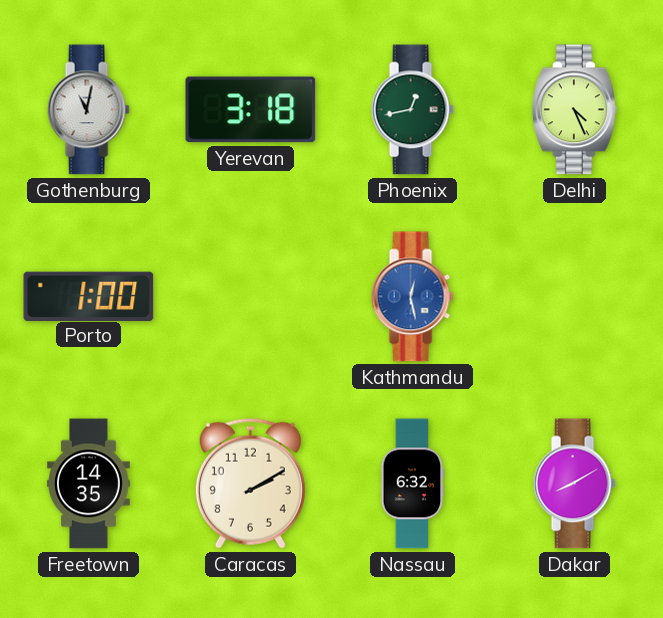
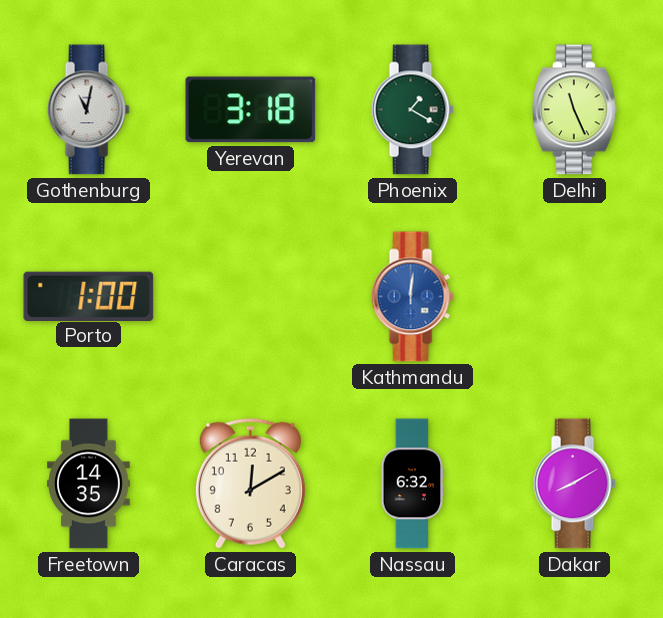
Phoenix: 12:43 -> 1:20 (412, 110)
Delhi: 4:26 -> 11:26 (575, 110)
Kathmandu: 12:28 -> 12:01 (412, 297)
Caracas: 2:10 -> 12:10 (250, 483)
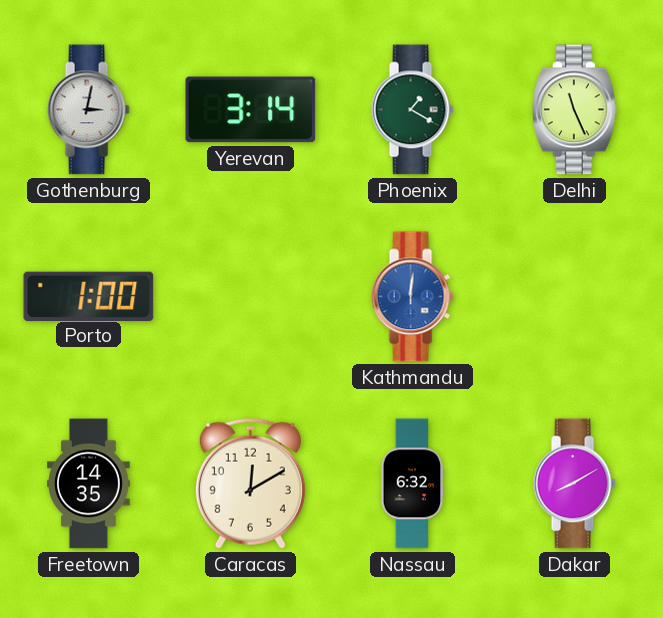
Gothenburg: 11:02 -> 3:02 (88, 110)
Yerevan: 3:18 -> 3:14 (251, 110)
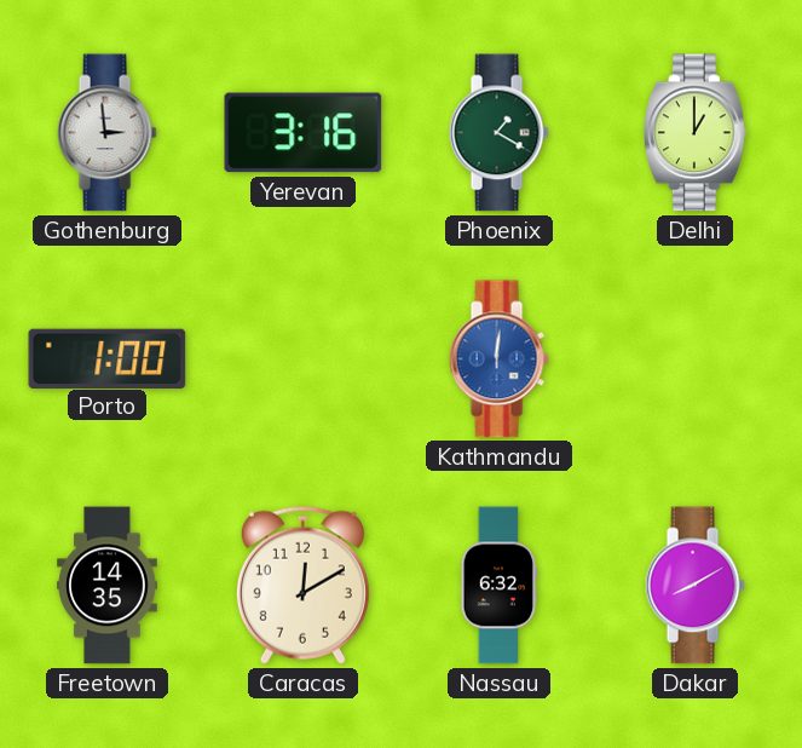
Gothenburg: 3:02 -> 2:59 (106, 133)
Yerevan: 3:14 -> 3:16 (304, 133)
Delhi: 11:26 -> 1:00 (696, 133)
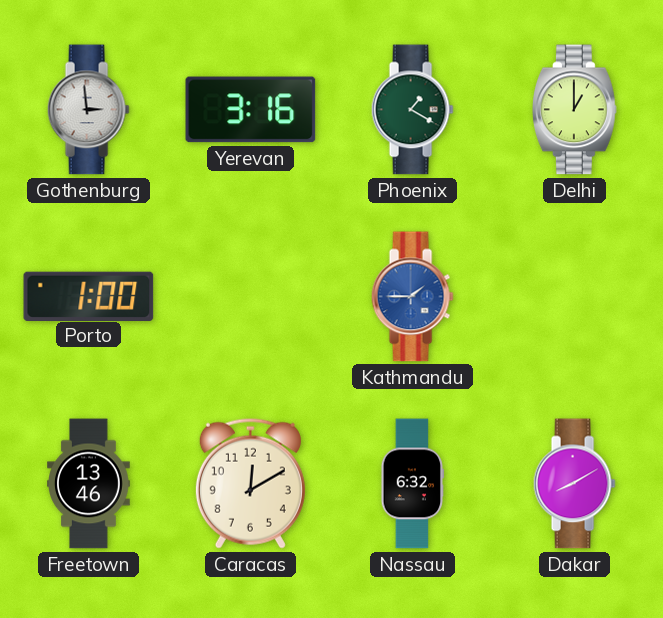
Kathmandu: 12:01 -> 1:45 (412, 297)
Freetown: 14:35 -> 13:46 (89, 484)
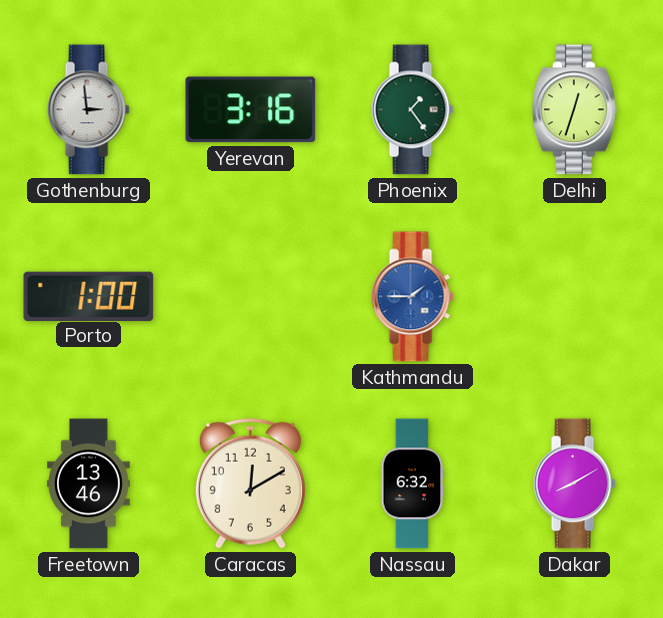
Phoenix: 1:20 -> 1:24 (412, 110)
Delhi: 1:00 -> 12:33 (575, 110)
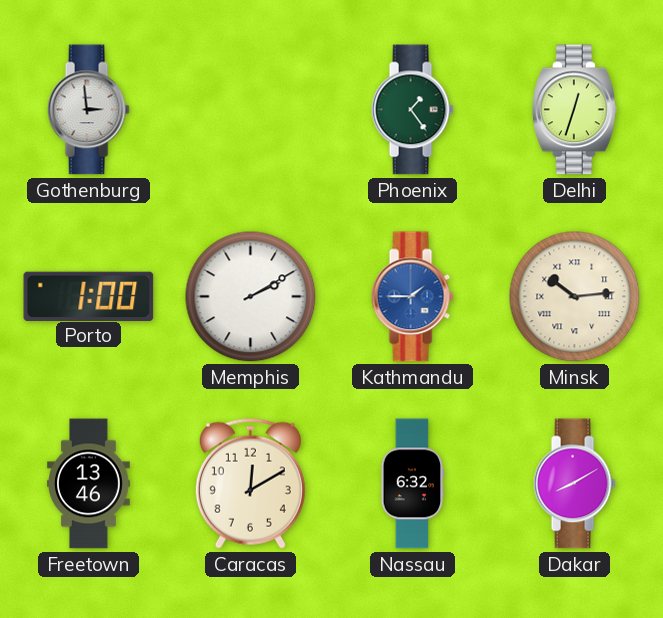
Yerevan: 3:16 -> none (251, 110)
Memphis: none -> 2:10 (251, 297)
Minsk: none -> 10:14 (575, 297)
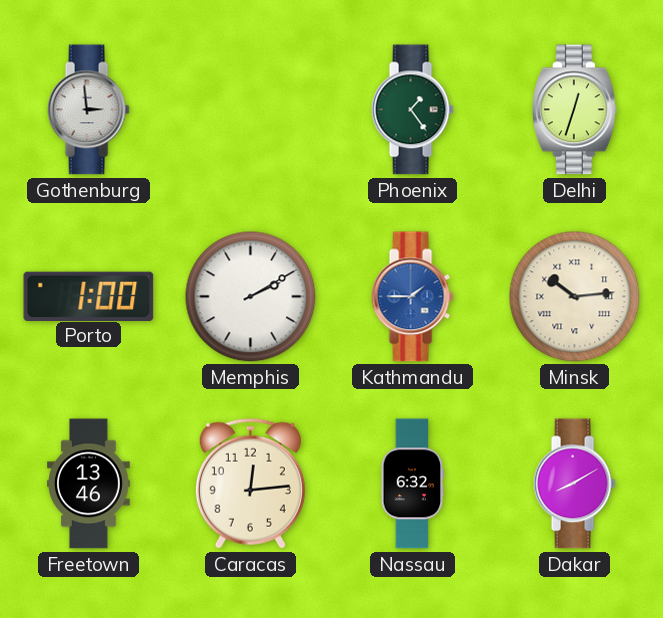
Caracas: 12:10 -> 12:14 (250, 483)
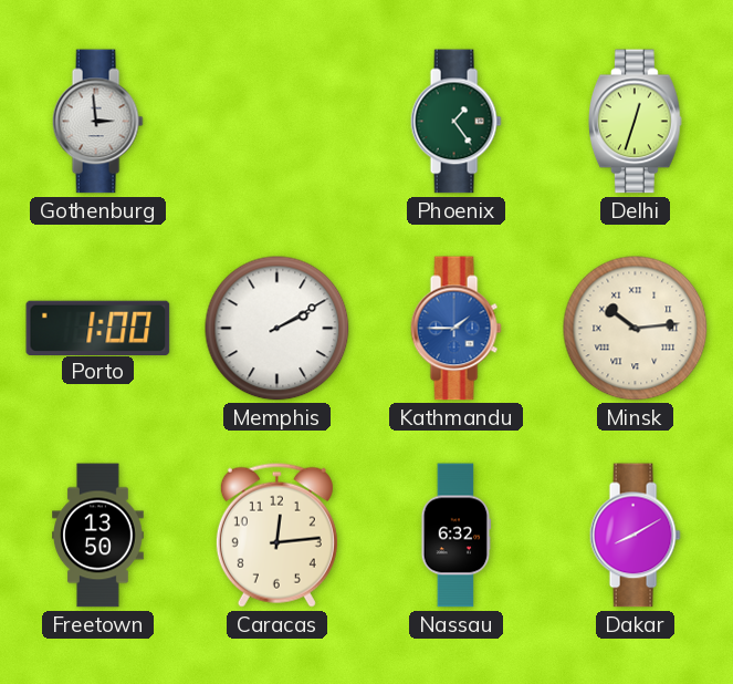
Freetown: 13:46 -> 13:50 (98, 536)
